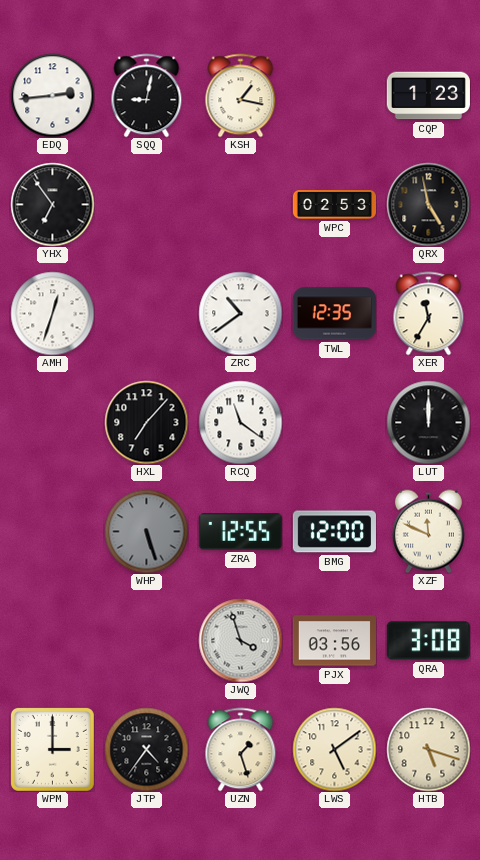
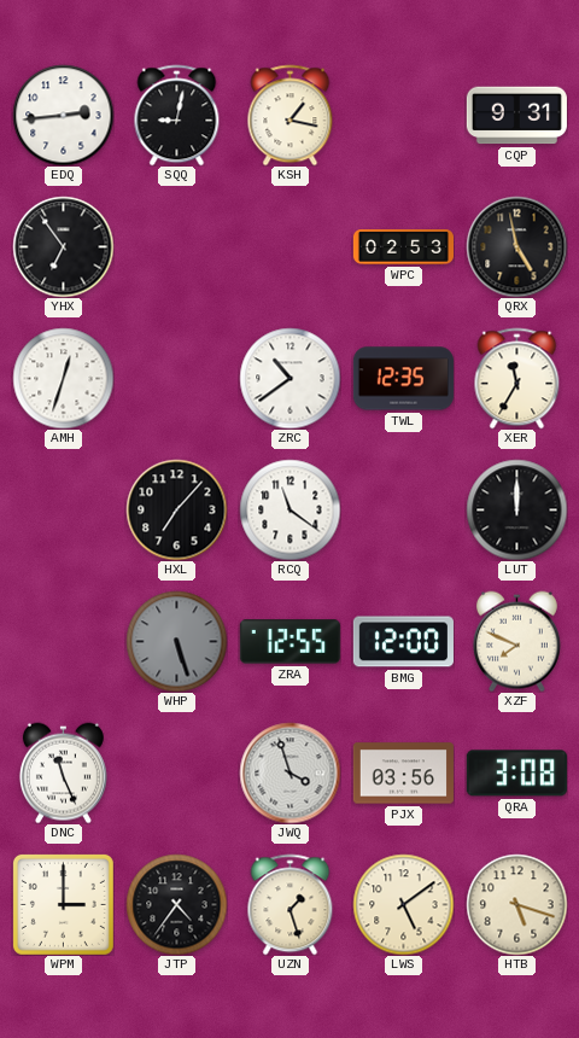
CQP: 1:23 -> 9:31 (516, 116)
XZF: 11:49 -> 7:49 (516, 641)
DNC: none -> 11:26 (63, 772)
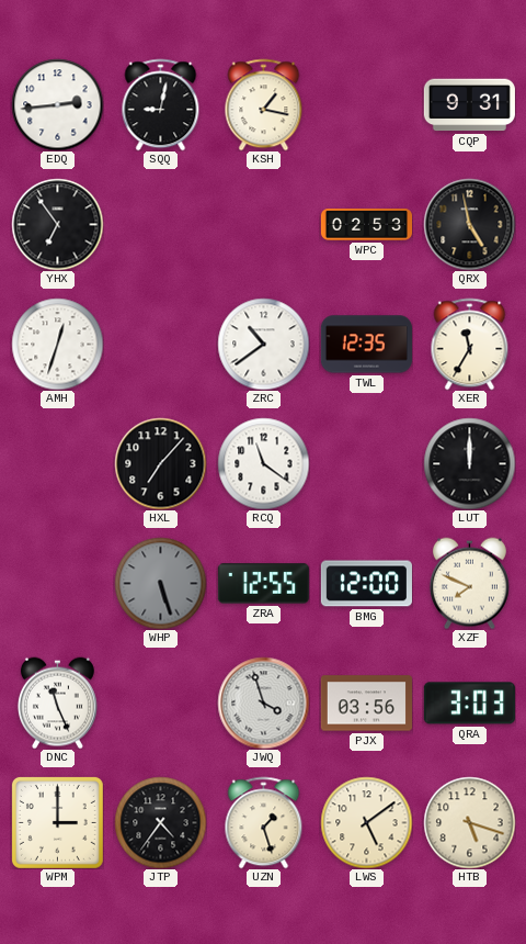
QRA: 3:08 -> 3:03 (469, 704)
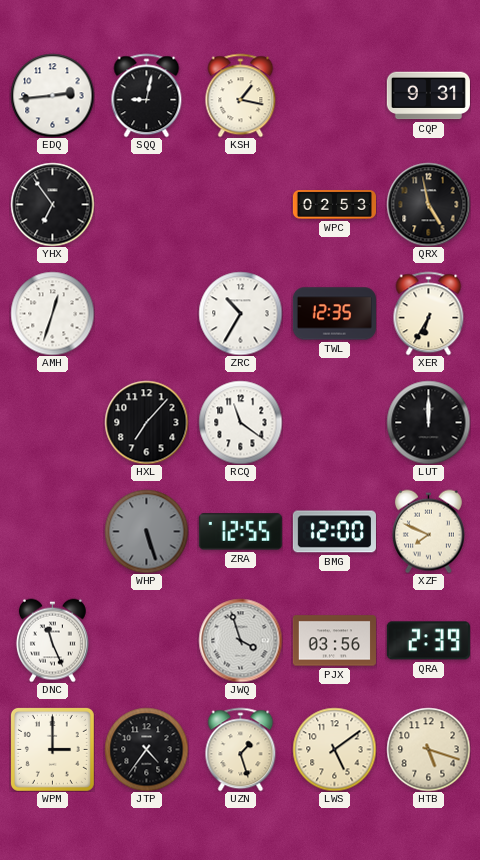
ZRC: 10:39 -> 10:35 (240, 313)
XER: 11:35 -> 6:35 (429, 313)
QRA: 3:03 -> 2:39 (428, 641)
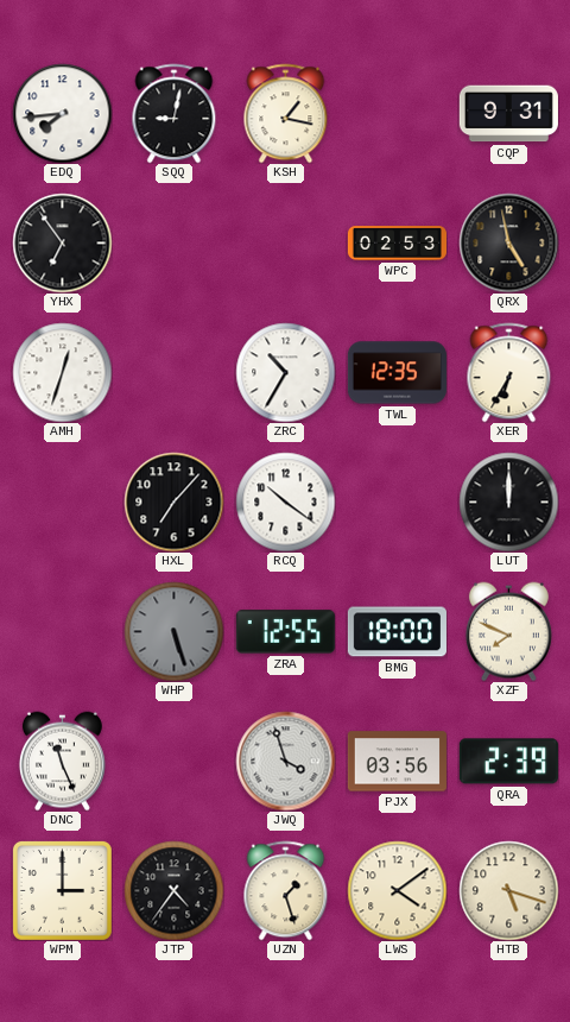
EDQ: 2:44 -> 7:44 (62, 113)
RCQ: 11:21 -> 10:21 (285, 501)
BMG: 12:00 -> 18:00 (397, 632)
LWS: 5:09 -> 4:09 (397, 890)
